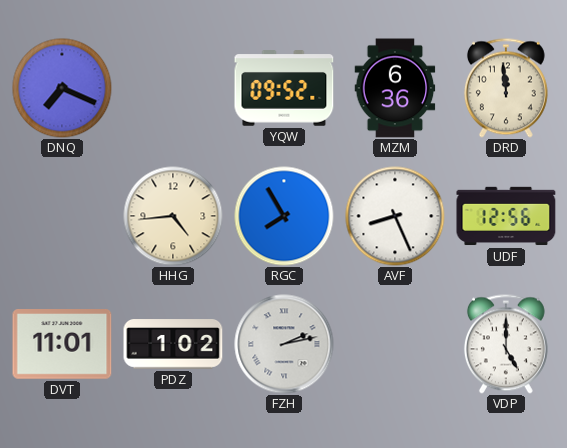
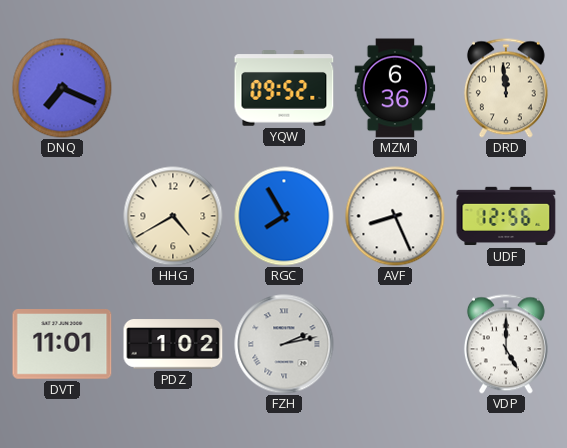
HHG: 4:44 -> 4:40 (173, 216)
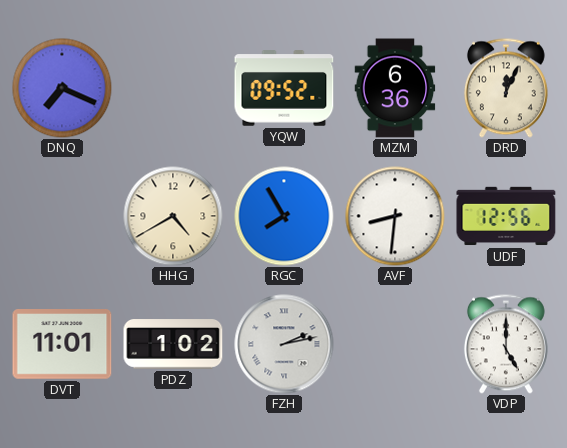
DRD: 11:59 -> 12:04 (506, 88)
AVF: 8:26 -> 8:31 (395, 216)
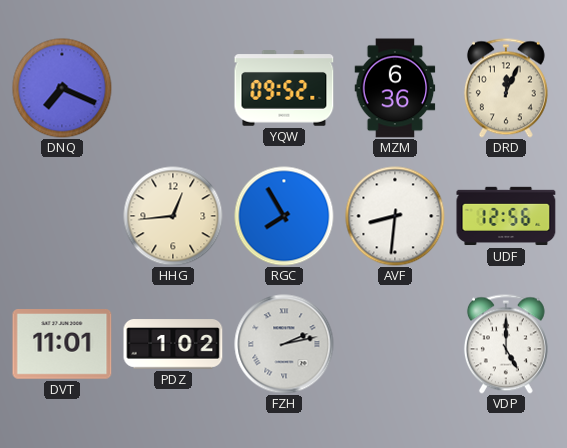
HHG: 4:40 -> 12:44 (173, 216)
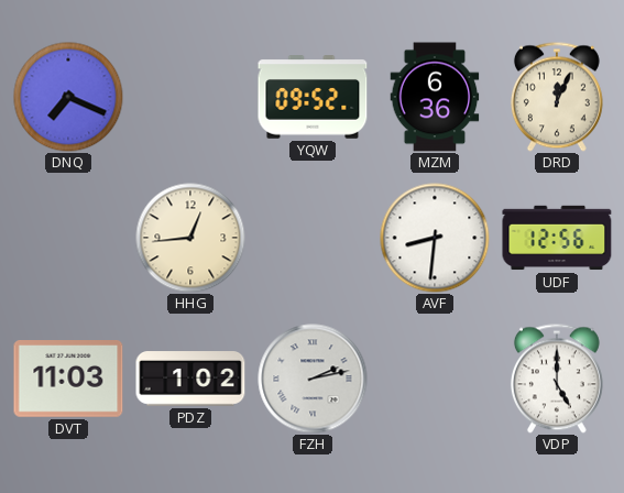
RGC: 7:55 -> none (284, 216)
DVT: 11:01 -> 11:03 (68, 380)
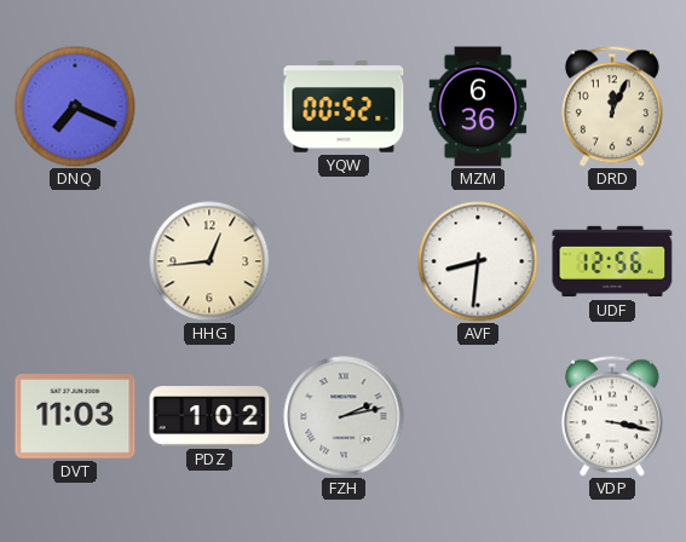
YQW: 09:52 -> 00:52 (344, 106)
VDP: 5:00 -> 3:17 (612, 416)
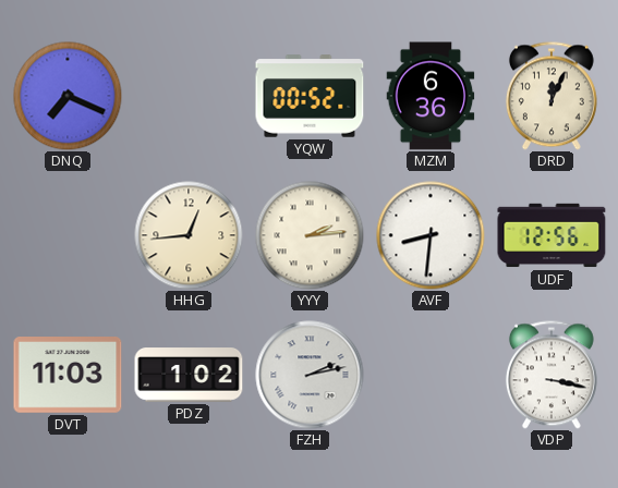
YYY: none -> 2:14 (310, 235)
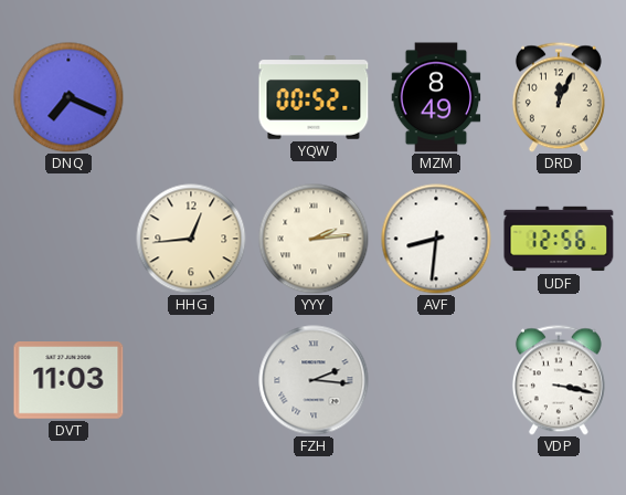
MZM: 6:36 -> 8:49 (436, 97)
PDZ: 1:02 -> none (189, 375)
FZH: 2:13 -> 2:16 (314, 380)
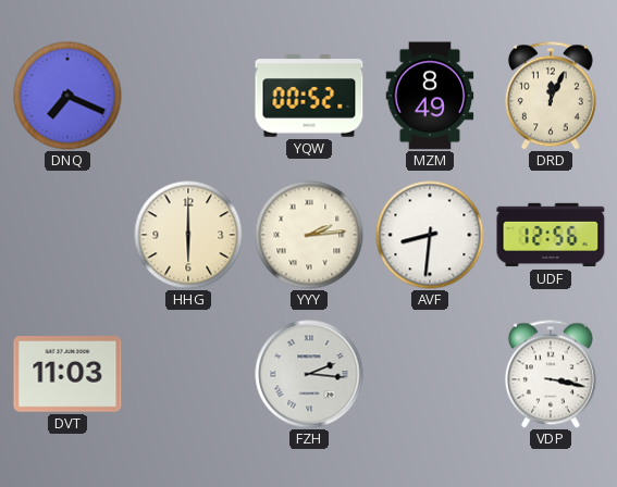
HHG: 12:44 -> 6:00 (188, 235)
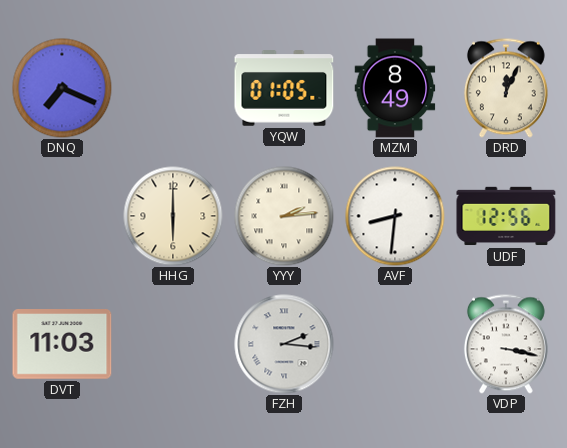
YQW: 00:52 -> 01:05 (284, 88)
